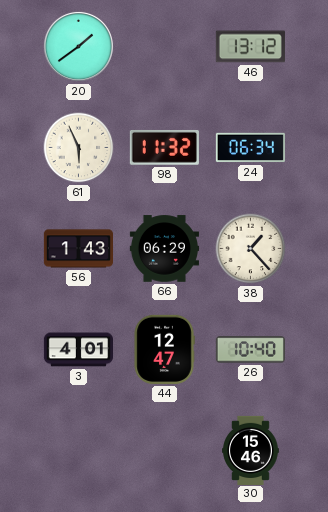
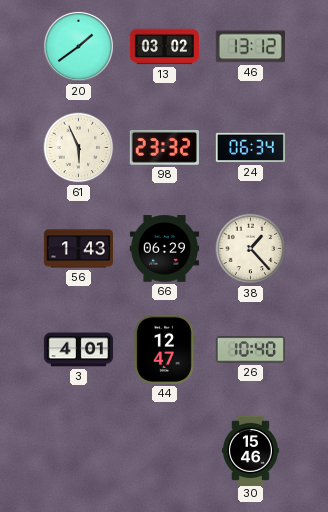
13: none -> 03:02 (164, 47)
98: 11:32 -> 23:32 (164, 147)
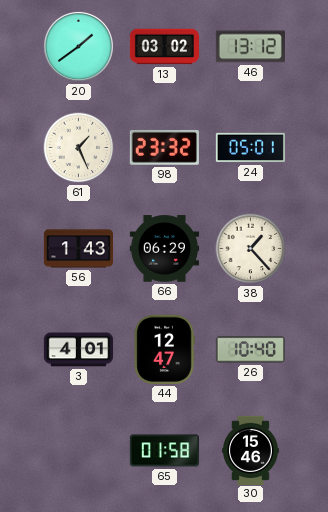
61: 5:56 -> 1:26 (79, 148)
24: 06:34 -> 05:01 (250, 148)
65: none -> 01:58 (164, 451)
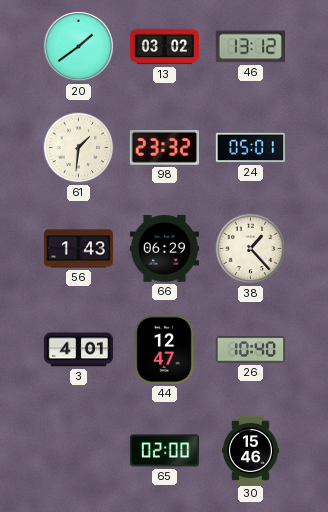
61: 1:26 -> 1:31 (79, 148)
65: 01:58 -> 02:00 (164, 451)
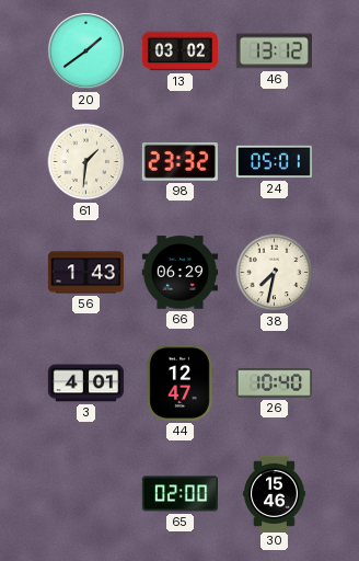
38: 1:23 -> 7:32 (275, 273)
